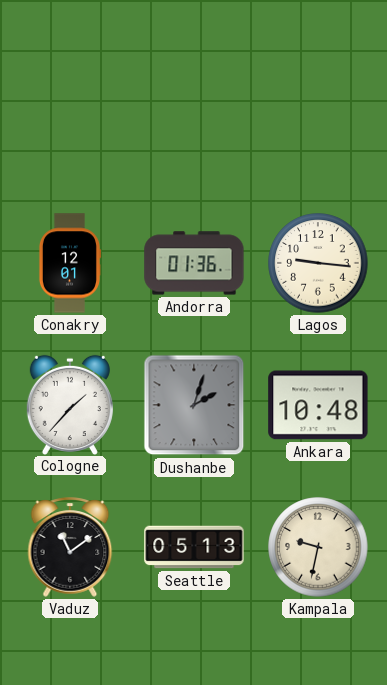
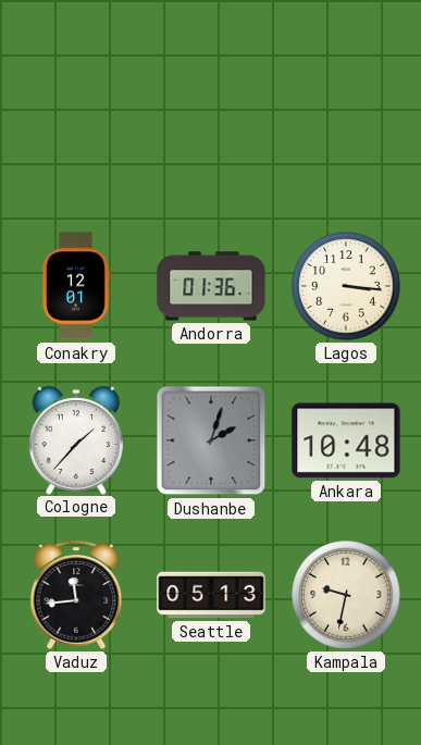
Lagos: 9:16 -> 3:16 (346, 286)
Vaduz: 11:09 -> 11:44 (76, 595)
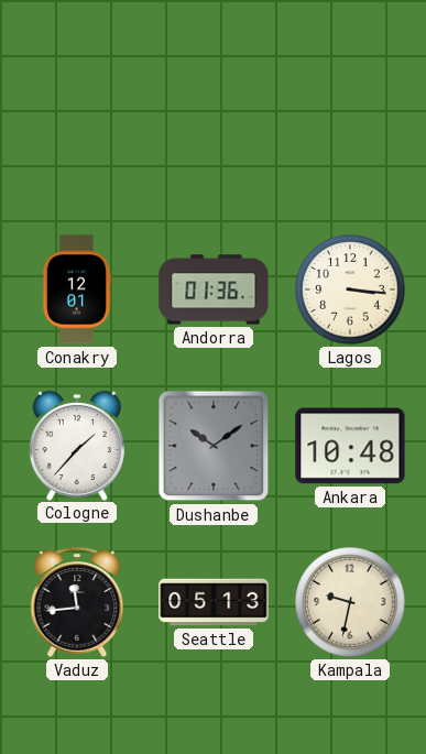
Dushanbe: 2:03 -> 10:09 (214, 446)
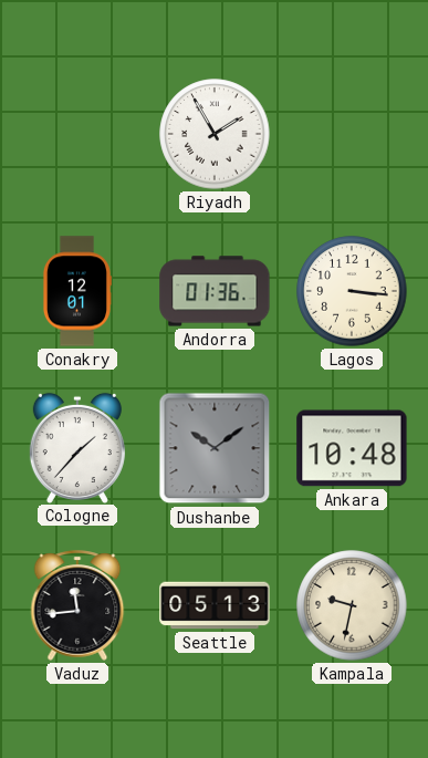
Riyadh: none -> 1:55 (215, 134)
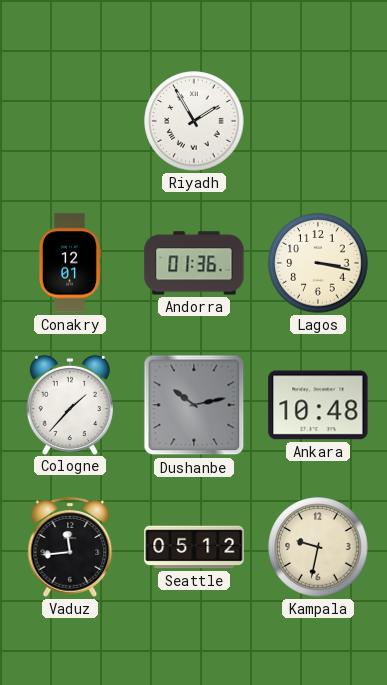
Lagos: 3:16 -> 3:17 (318, 263)
Dushanbe: 10:09 -> 10:13 (194, 405)
Seattle: 05:13 -> 05:12 (194, 547)
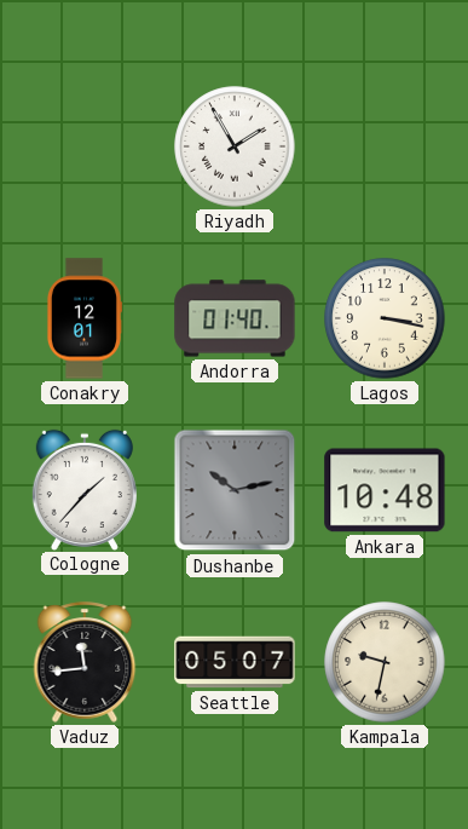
Andorra: 01:36 -> 01:40 (235, 318)
Seattle: 05:12 -> 05:07 (235, 662)
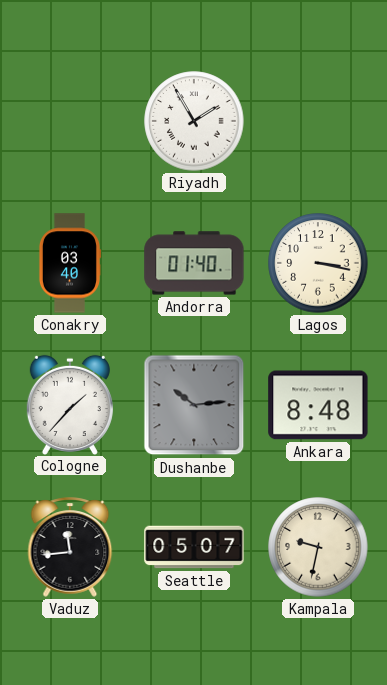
Conakry: 12:01 -> 03:40 (69, 263)
Dushanbe: 10:13 -> 10:14 (194, 405)
Ankara: 10:48 -> 8:48 (318, 405)
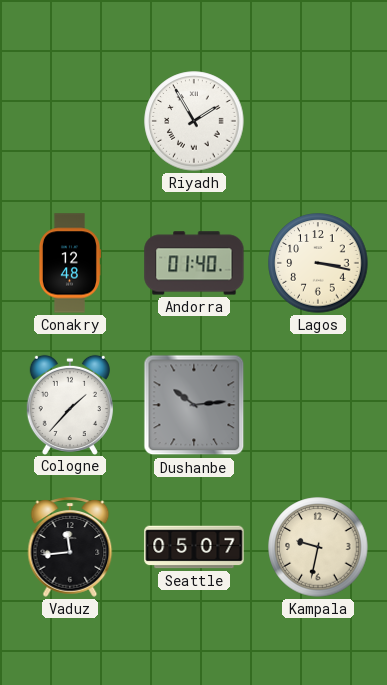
Conakry: 03:40 -> 12:48 (69, 263)
Ankara: 8:48 -> none (318, 405)
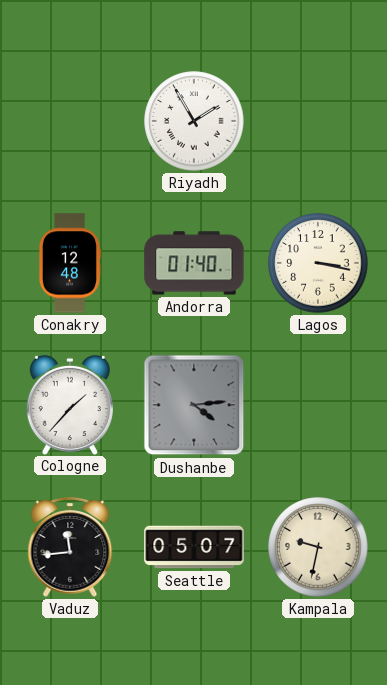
Dushanbe: 10:14 -> 4:14 (194, 405)
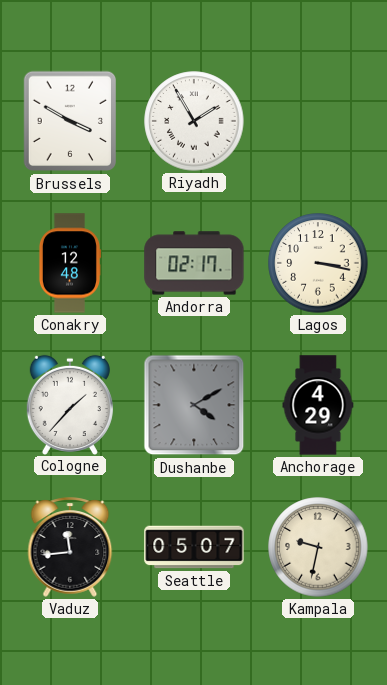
Brussels: none -> 3:50 (69, 121)
Andorra: 01:40 -> 02:17 (194, 263)
Dushanbe: 4:14 -> 4:10 (194, 405)
Anchorage: none -> 4:29 (318, 405)
